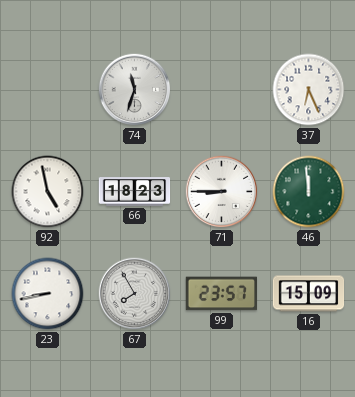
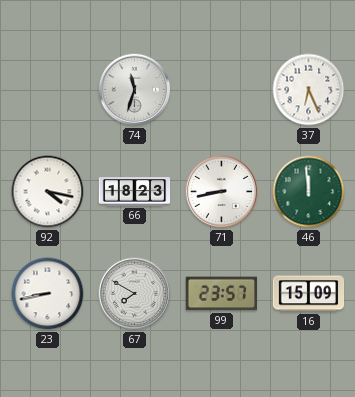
92: 4:58 -> 4:17 (48, 192)
71: 8:45 -> 8:43 (222, 192)
67: 7:55 -> 7:50 (135, 294)
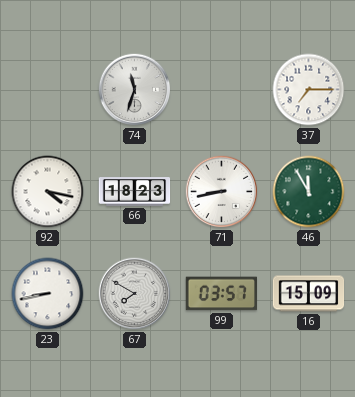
37: 6:26 -> 7:15 (309, 90)
46: 11:59 -> 11:55 (309, 192)
99: 23:57 -> 03:57 (221, 294)
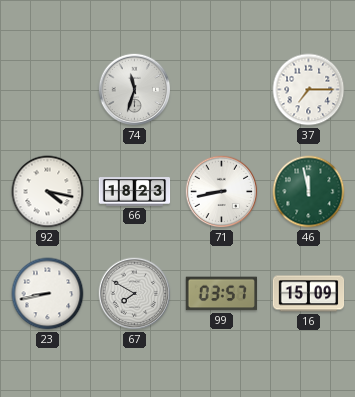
46: 11:55 -> 11:58 (309, 192)
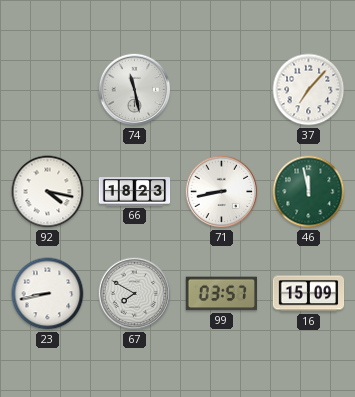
74: 11:33 -> 11:28 (135, 90)
37: 7:15 -> 7:07 (309, 90)
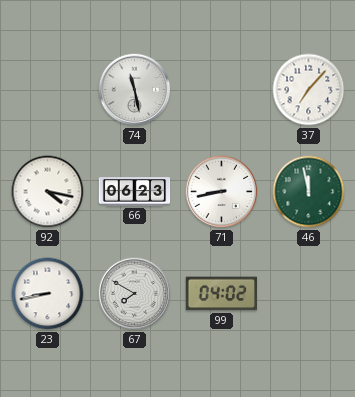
66: 18:23 -> 06:23 (135, 192)
99: 03:57 -> 04:02 (221, 294)
16: 15:09 -> none (309, 294)
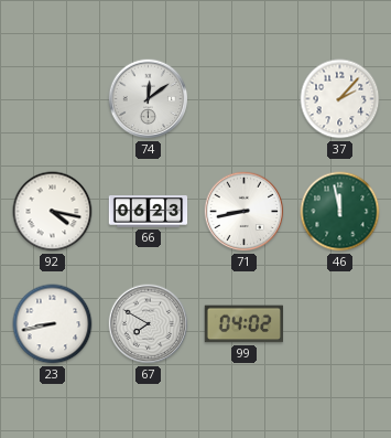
74: 11:28 -> 12:09 (149, 99)
37: 7:07 -> 2:07 (340, 99)
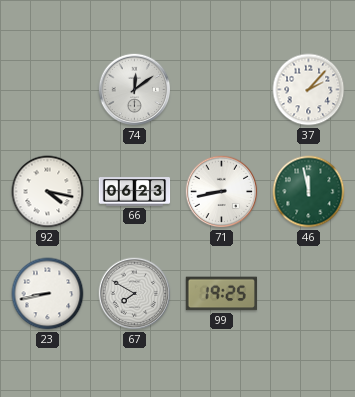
99: 04:02 -> 19:25 (221, 294)
